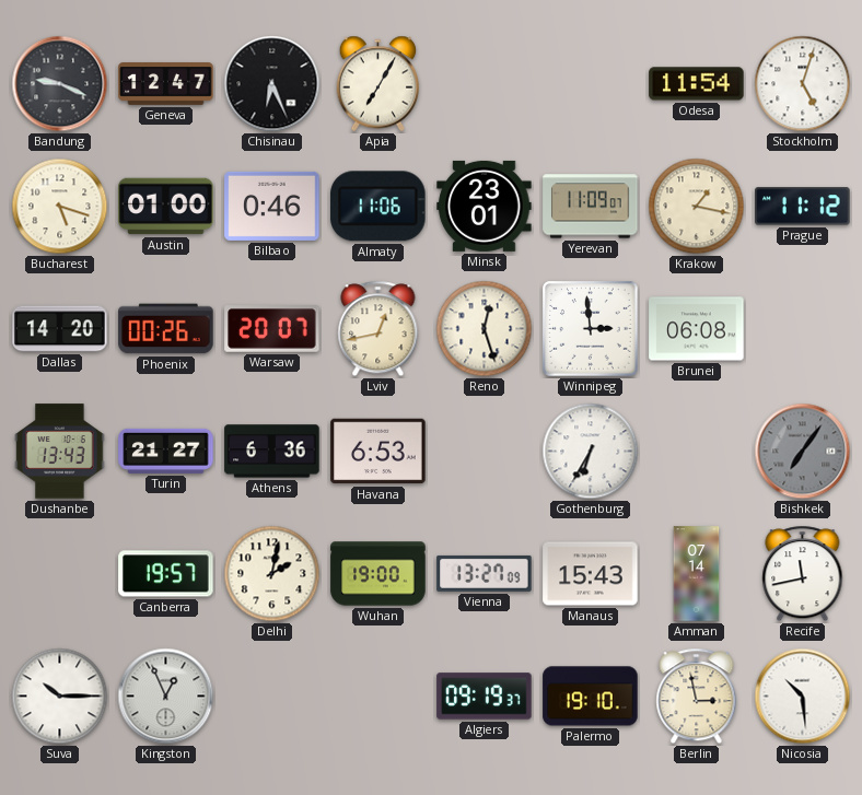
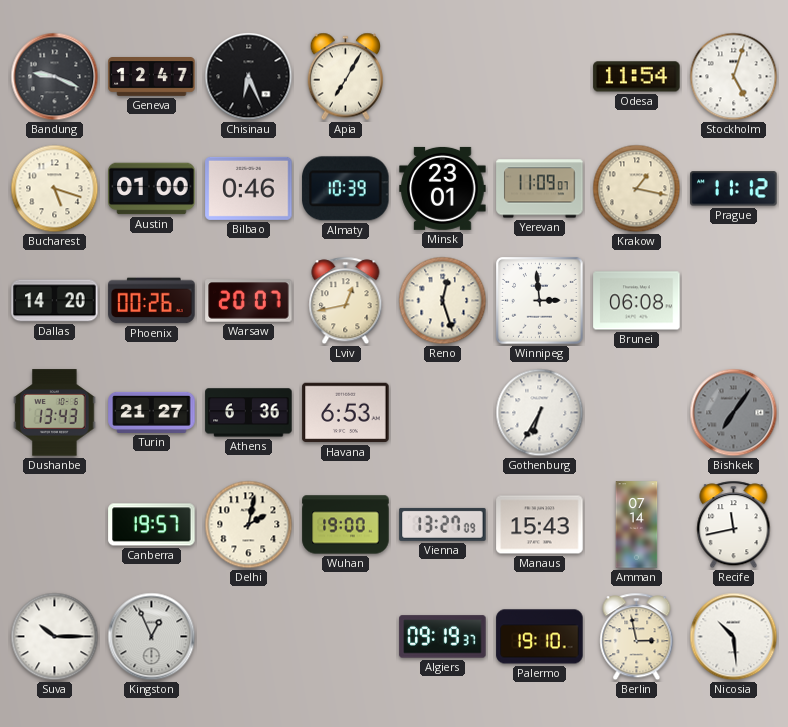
Almaty: 11:06 -> 10:39 (346, 189)
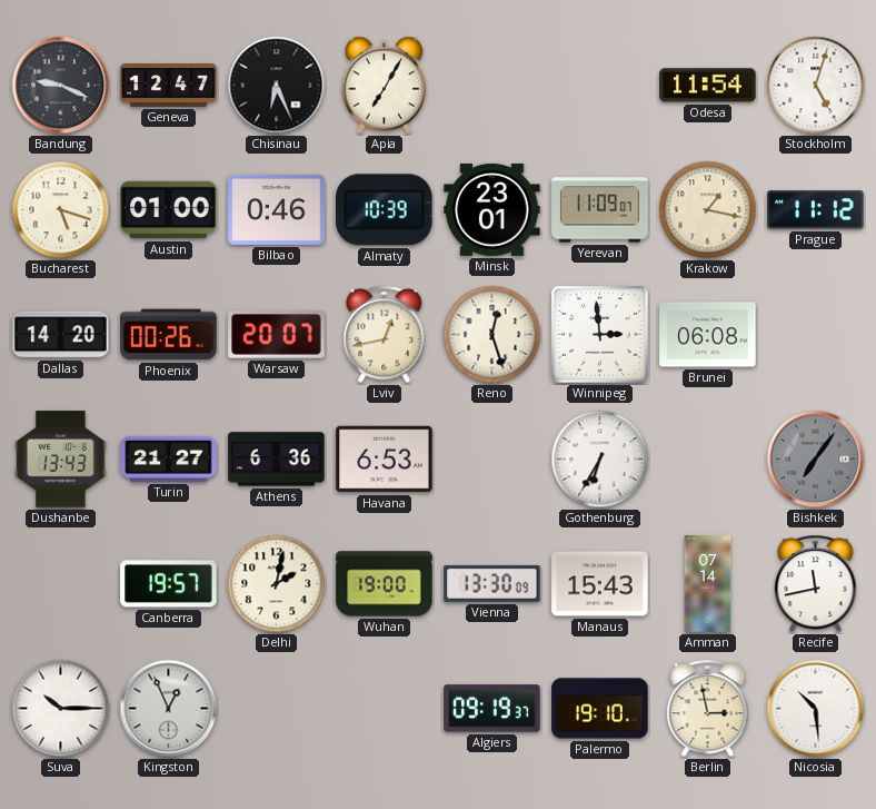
Vienna: 13:27 -> 13:30 (492, 583)
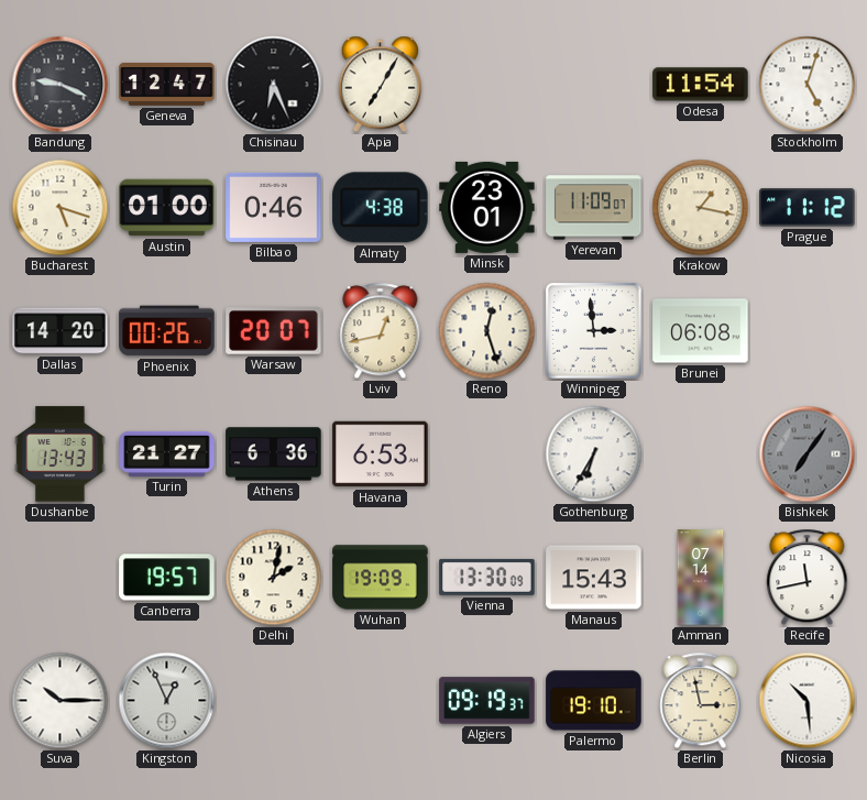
Almaty: 10:39 -> 4:38 (381, 208)
Wuhan: 19:00 -> 19:09 (381, 578)
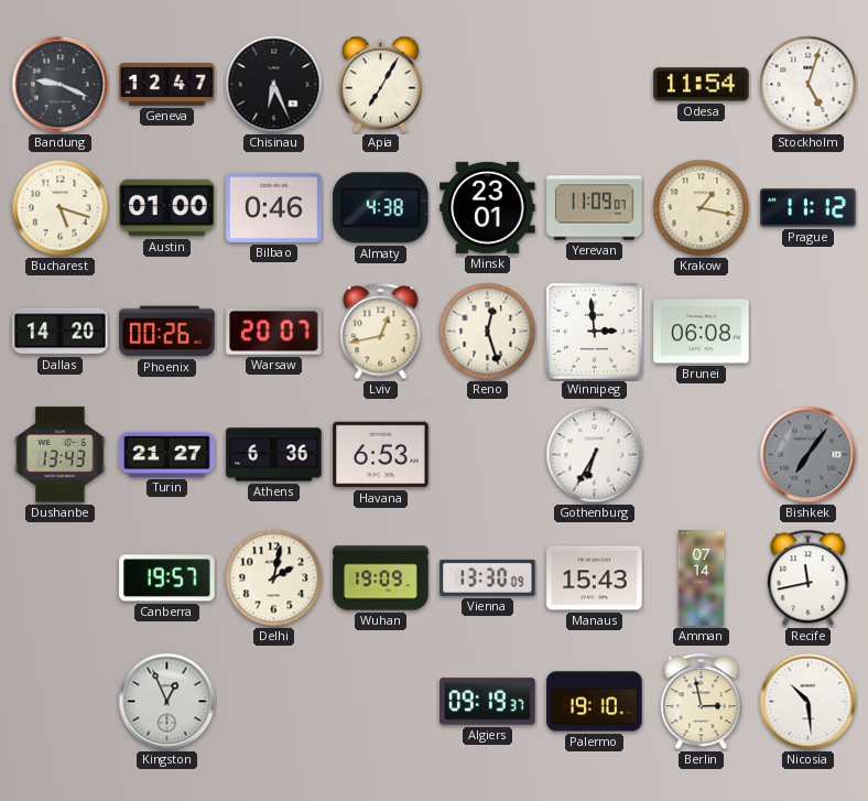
Suva: 10:15 -> none (61, 701)
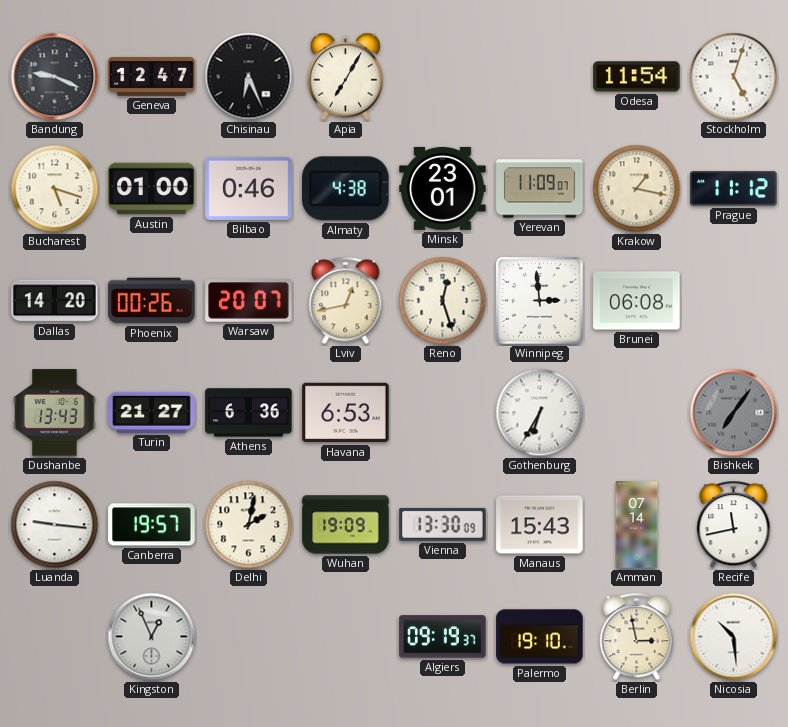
Luanda: none -> 9:16 (55, 525)
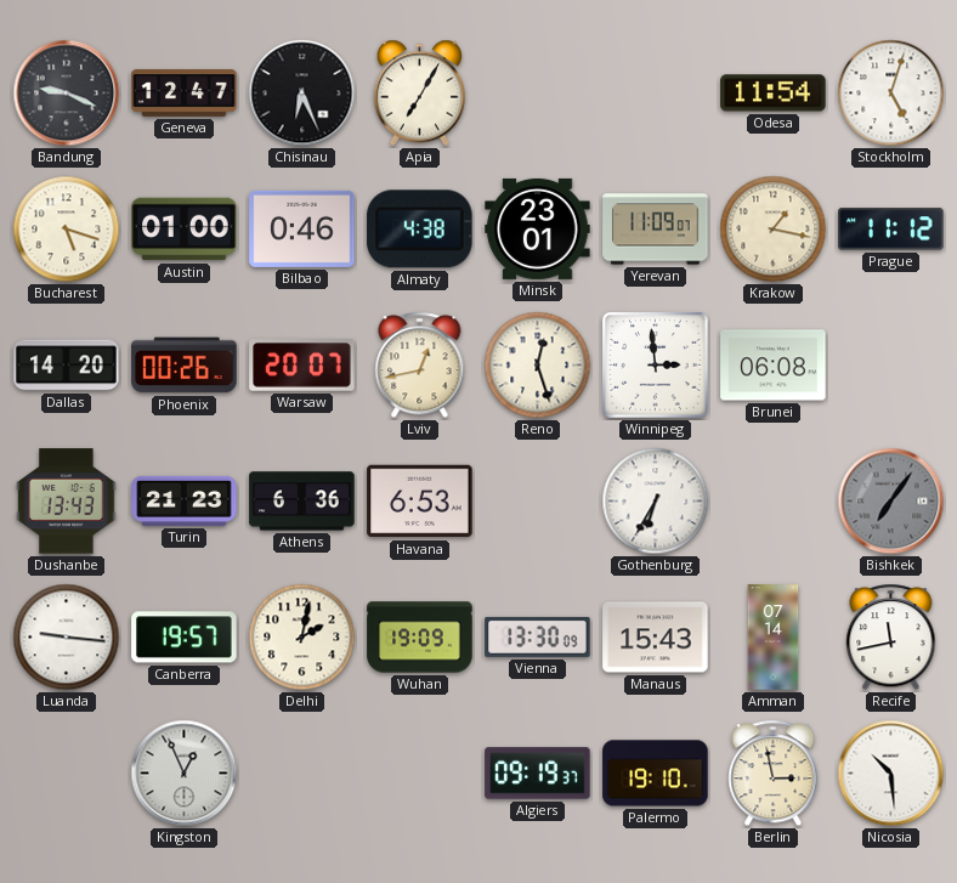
Turin: 21:27 -> 21:23 (185, 500)
